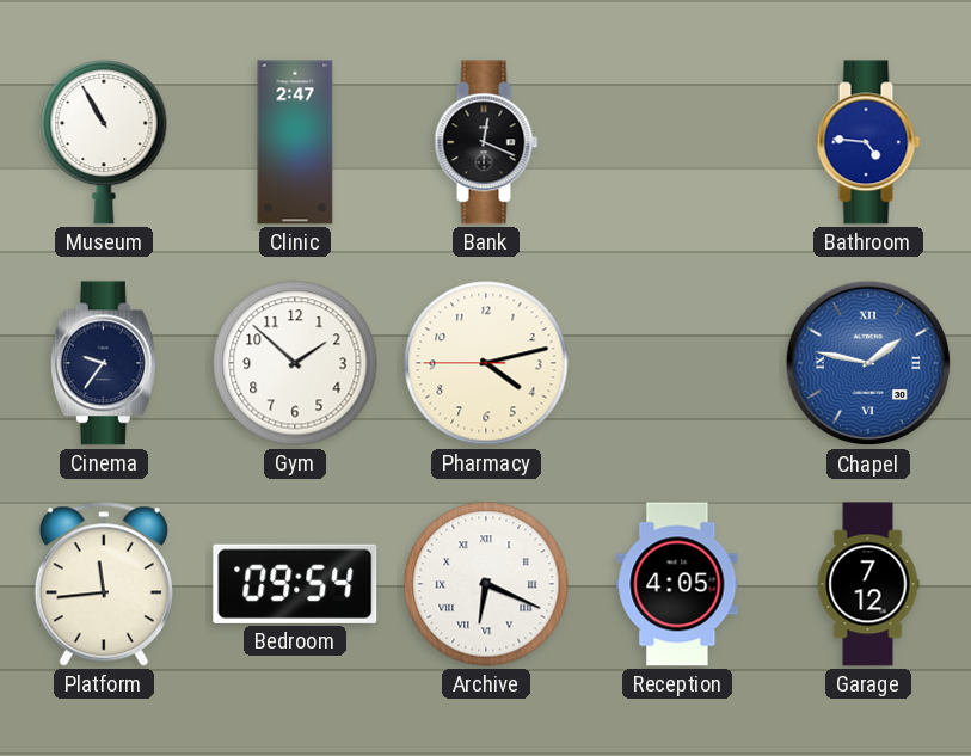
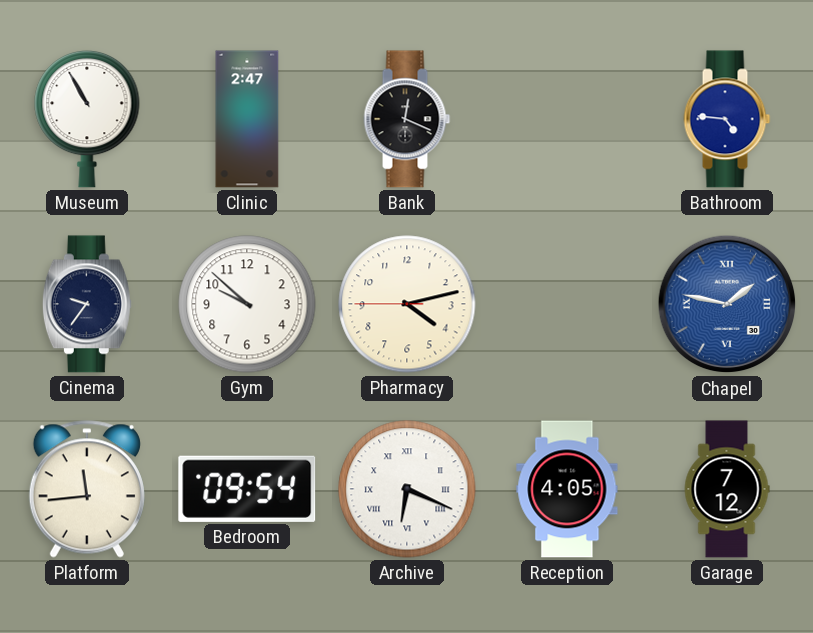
Gym: 1:52 -> 9:52 (247, 304)
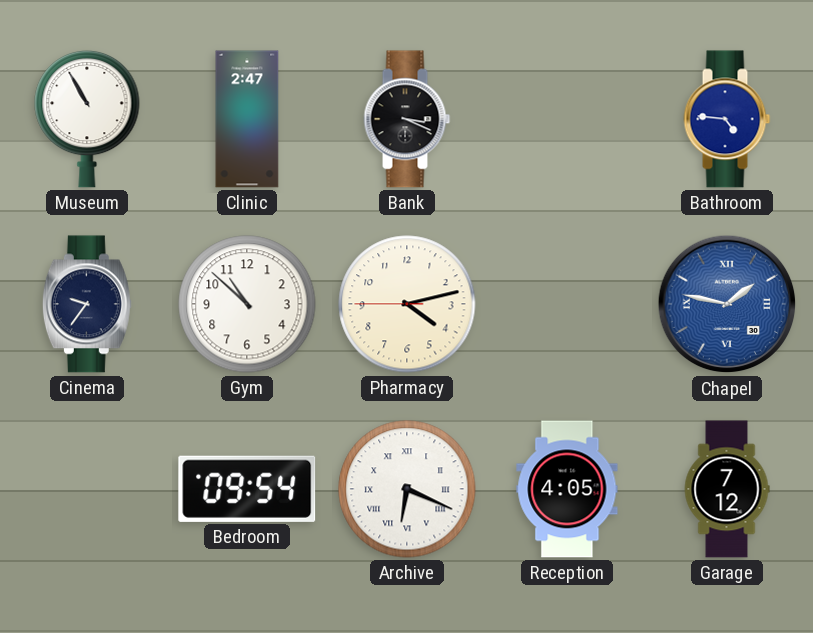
Bank: 12:19 -> 3:19 (407, 119)
Gym: 9:52 -> 10:52 (247, 304)
Platform: 11:44 -> none (87, 489)
